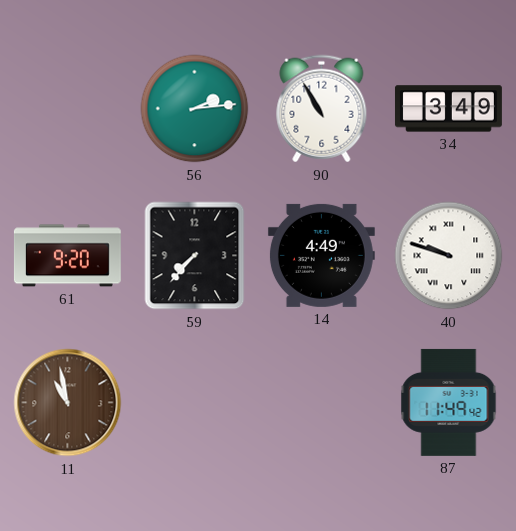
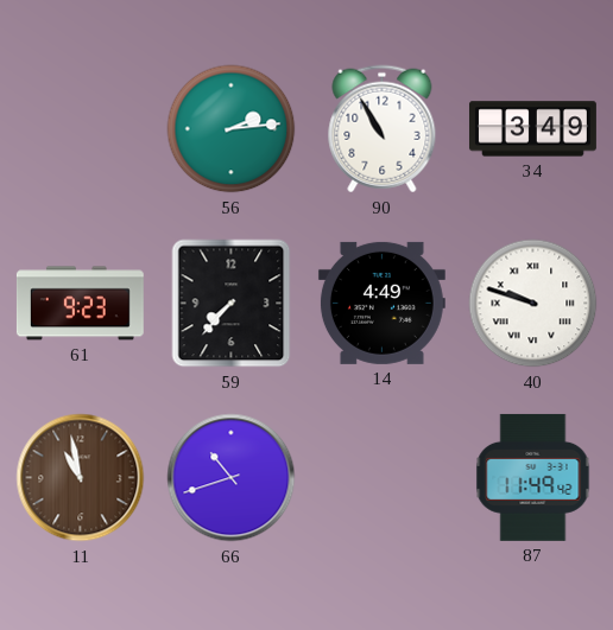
61: 9:20 -> 9:23 (80, 304)
66: none -> 10:42 (232, 478)
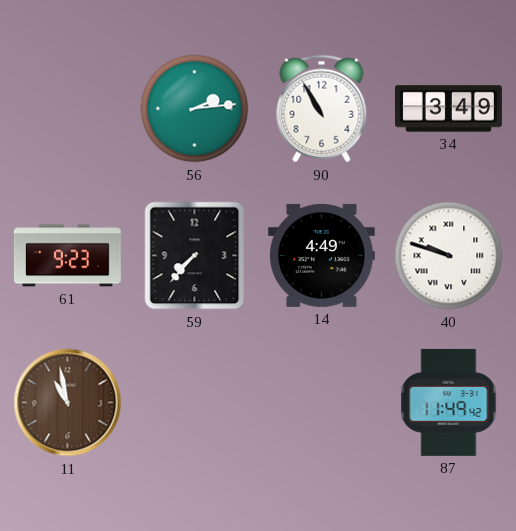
66: 10:42 -> none (232, 478)
